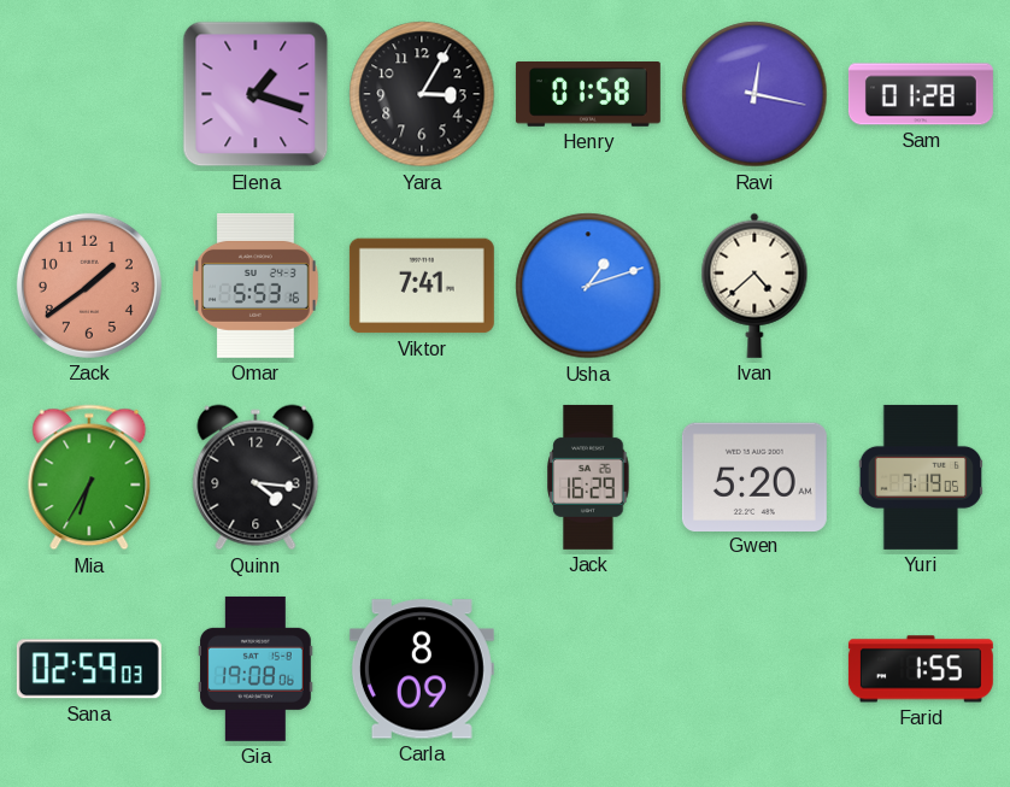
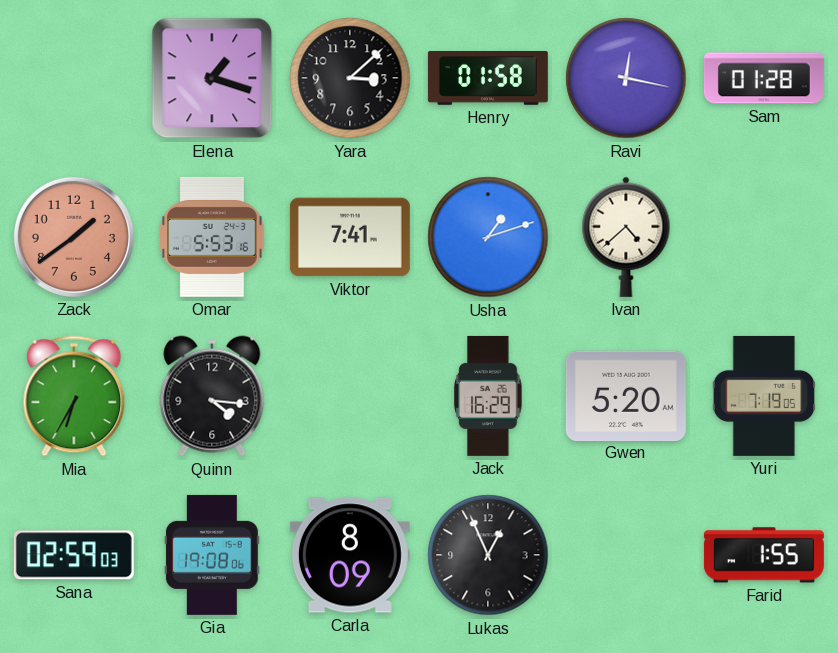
Yara: 3:05 -> 3:08 (350, 78)
Lukas: none -> 12:56 (488, 555)
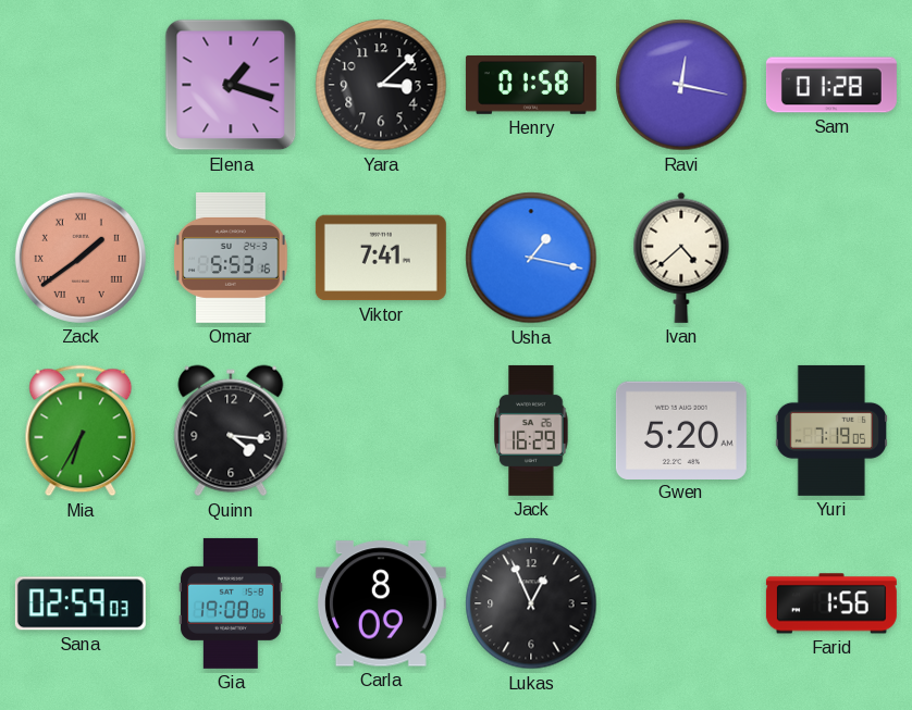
Zack numerals: Arabic -> Roman (81, 258)
Usha: 1:12 -> 1:17 (531, 258)
Farid: 1:55 -> 1:56 (831, 603)
